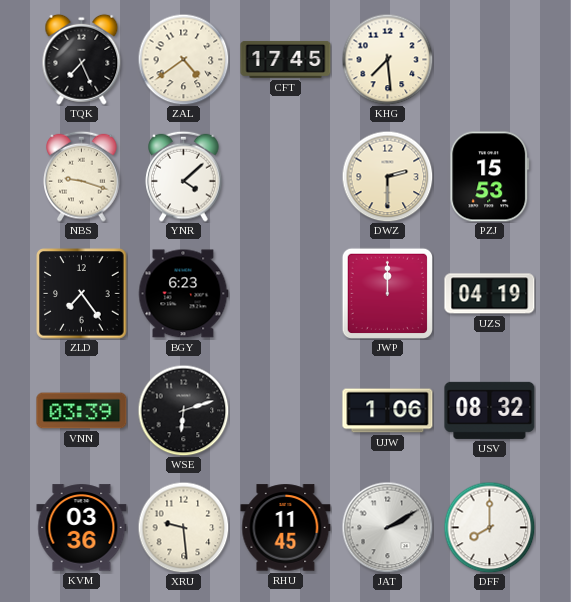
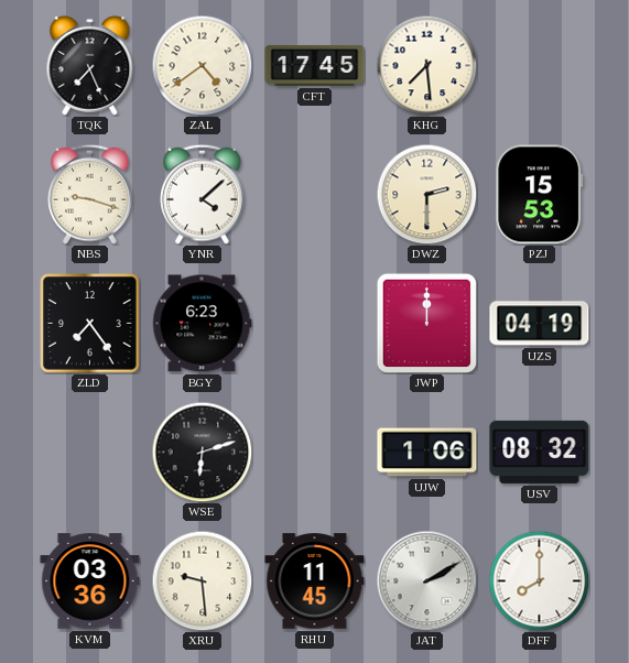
VNN: 03:39 -> none (82, 411)
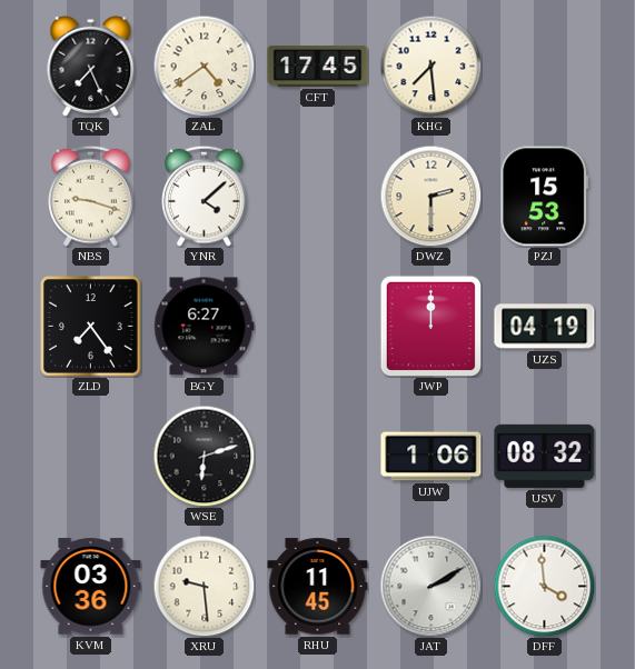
BGY: 6:23 -> 6:27 (204, 327)
DFF: 8:00 -> 3:59 (544, 586)
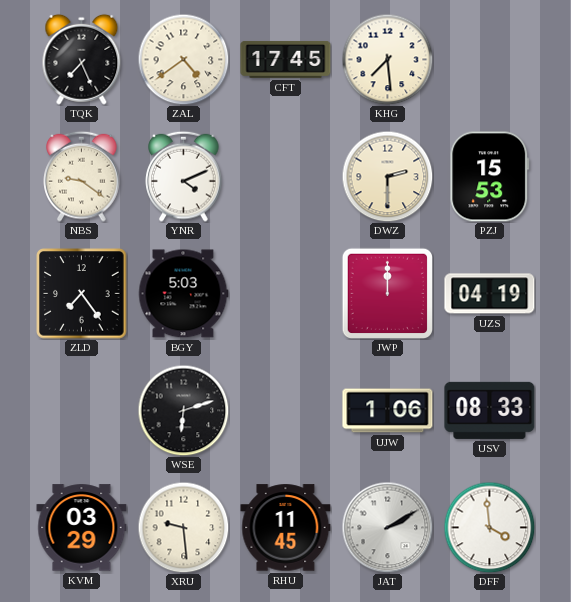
NBS: 9:18 -> 9:21 (82, 176)
YNR: 4:08 -> 4:11 (184, 176)
BGY: 6:27 -> 5:03 (183, 294)
USV: 08:32 -> 08:33 (490, 410)
KVM: 03:36 -> 03:29 (82, 528)
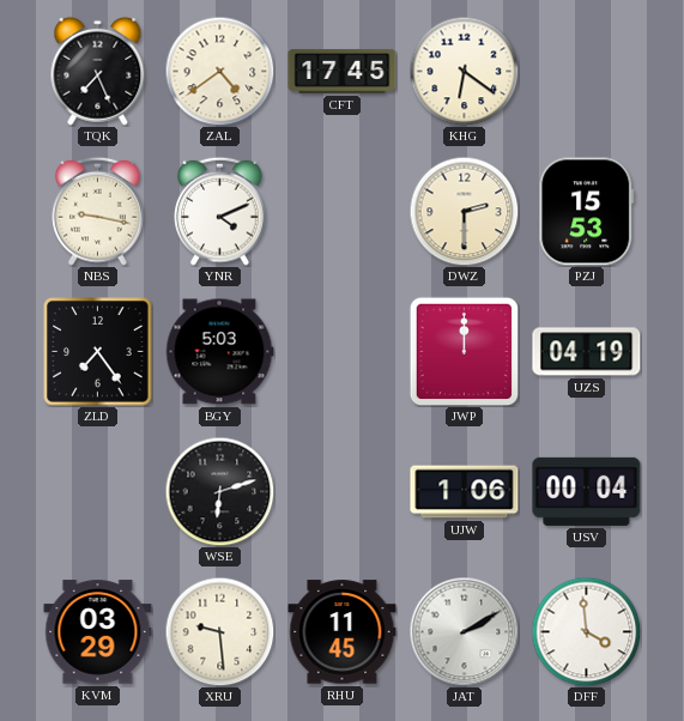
KHG: 7:29 -> 6:21 (464, 71)
NBS: 9:21 -> 9:17 (98, 211)
USV: 08:33 -> 00:04 (587, 491)
